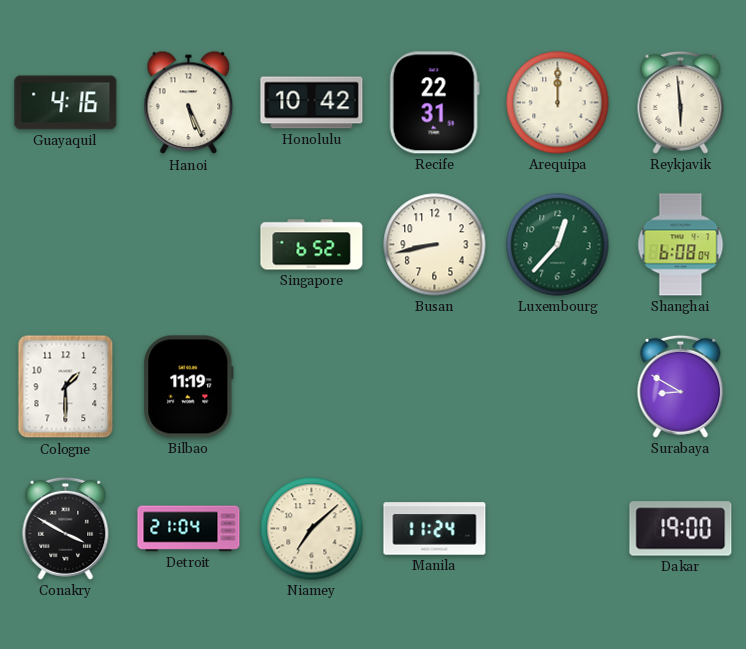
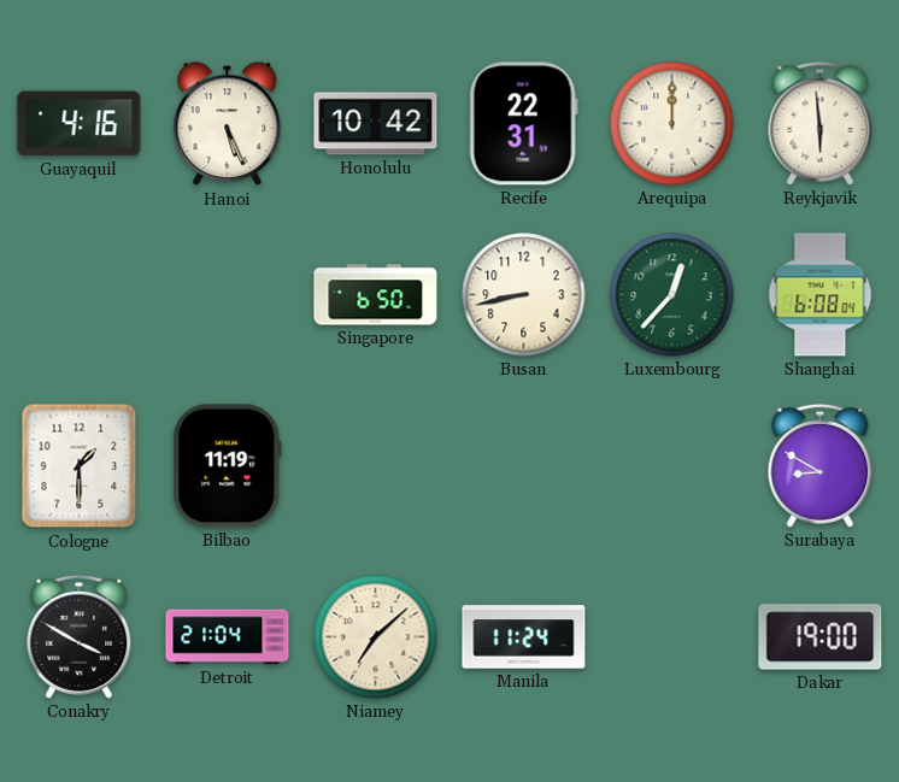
Singapore: 6:52 -> 6:50 (376, 295)
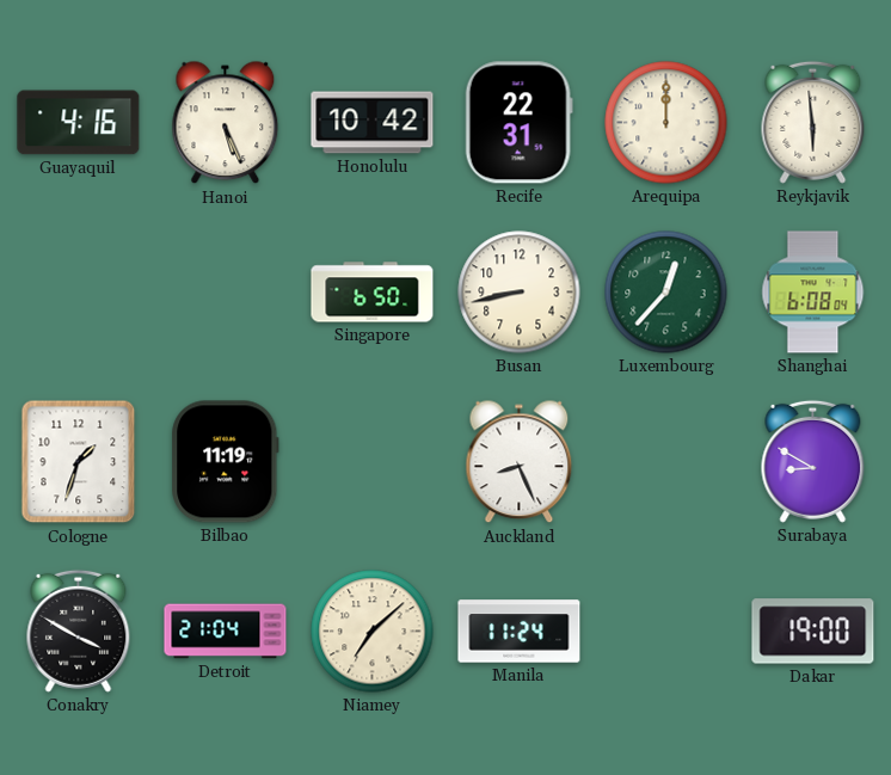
Cologne: 1:30 -> 1:33 (79, 462)
Auckland: none -> 8:26 (520, 462)
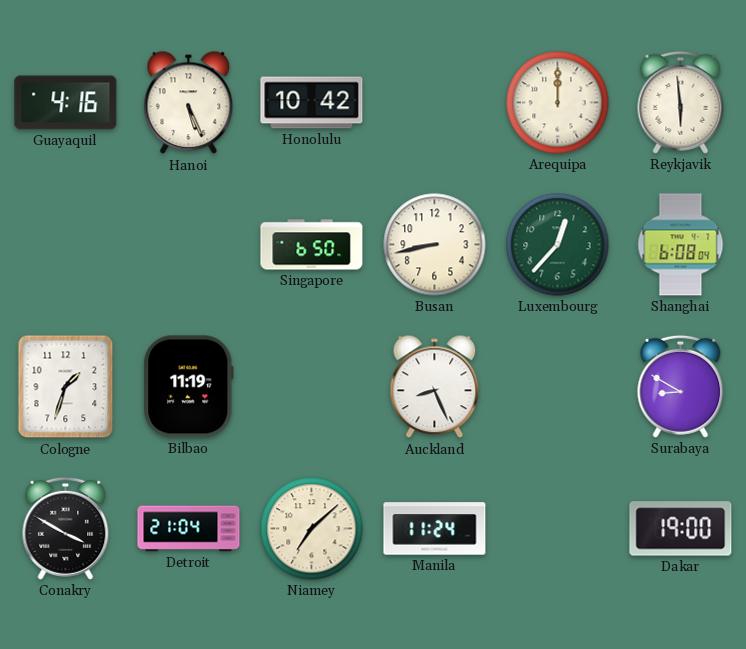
Recife: 22:31 -> none (518, 123)
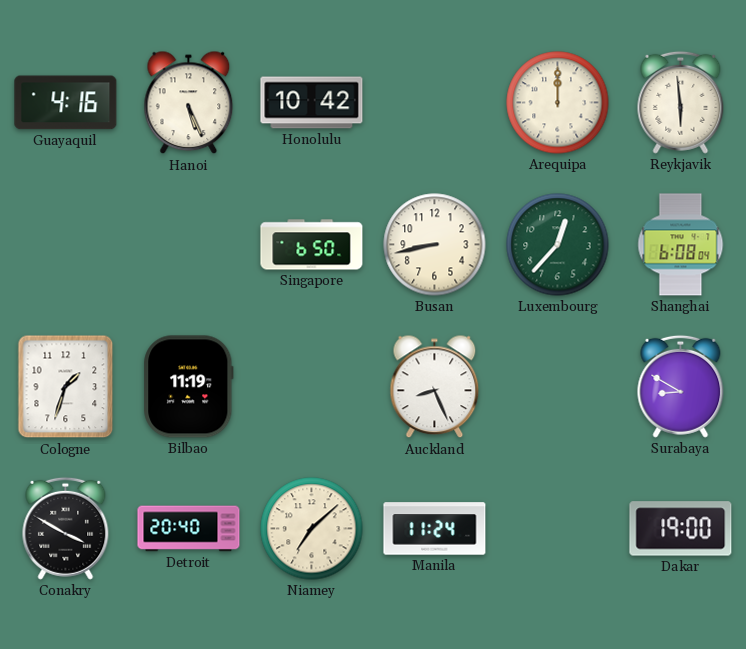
Detroit: 21:04 -> 20:40 (189, 529)
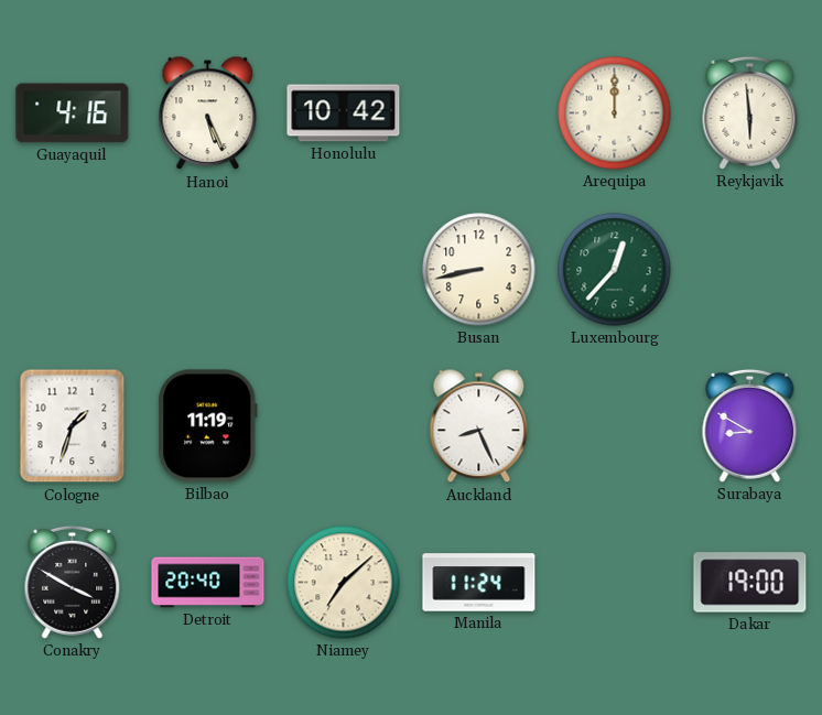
Singapore: 6:50 -> none (312, 245)
Shanghai: 6:08 -> none (681, 245)
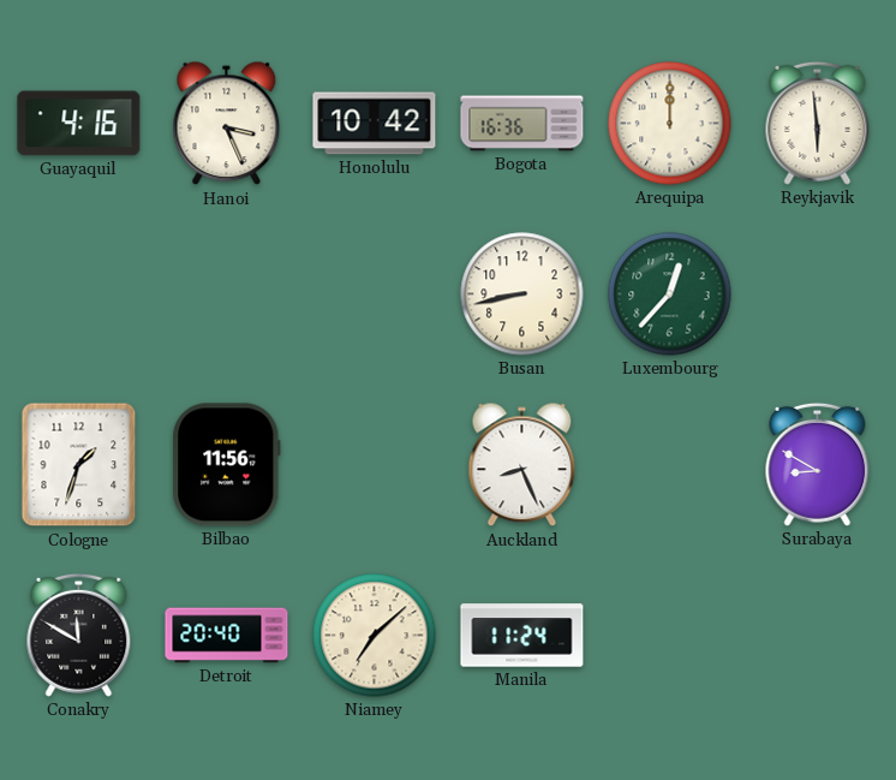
Hanoi: 5:26 -> 3:26 (227, 124)
Bogota: none -> 16:36 (522, 124)
Bilbao: 11:19 -> 11:56 (227, 465)
Conakry: 3:50 -> 11:50 (79, 635)
Dakar: 19:00 -> none (750, 583)
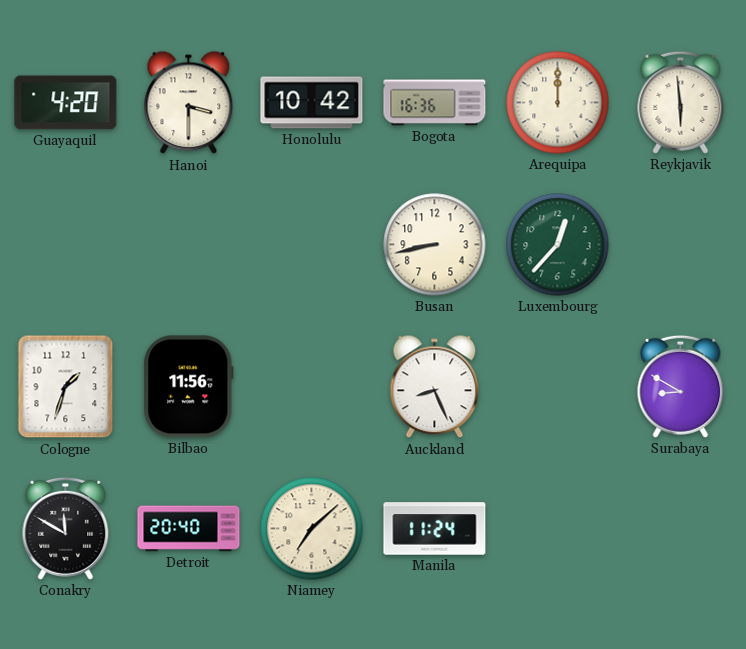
Guayaquil: 4:16 -> 4:20 (66, 103)
Hanoi: 3:26 -> 3:30 (189, 103)
